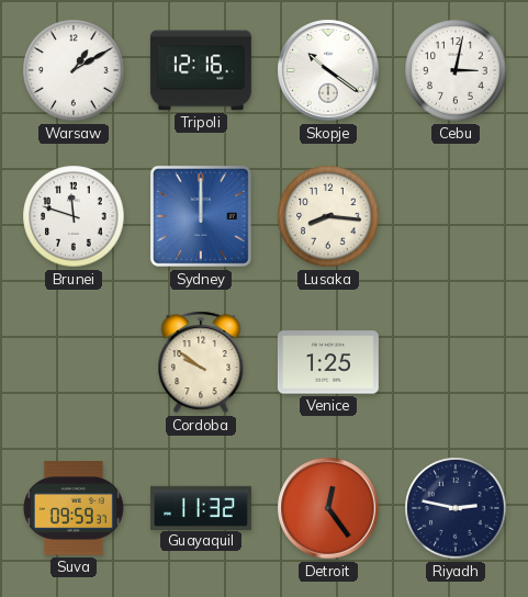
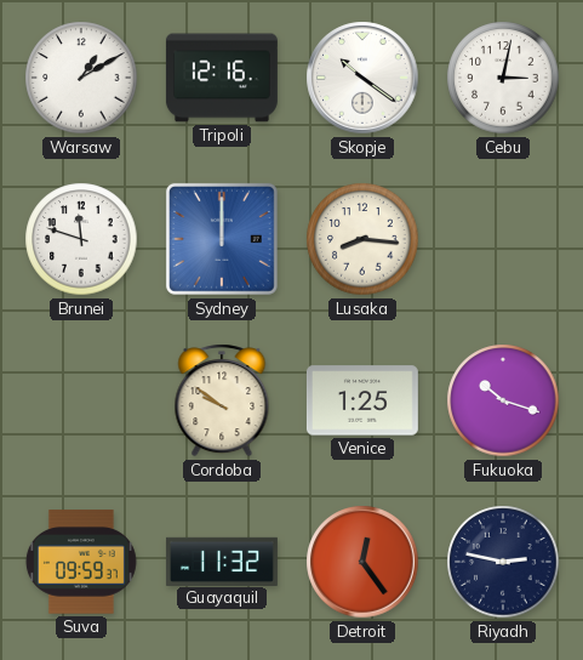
Fukuoka: none -> 10:18 (503, 400)
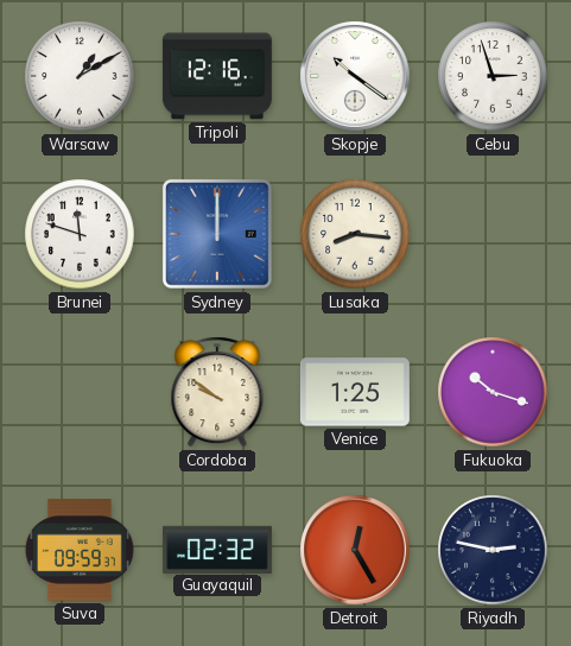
Cebu: 3:02 -> 2:57 (493, 76)
Guayaquil: 11:32 -> 02:32 (217, 549)
Detroit: 12:24 -> 12:25 (355, 550)
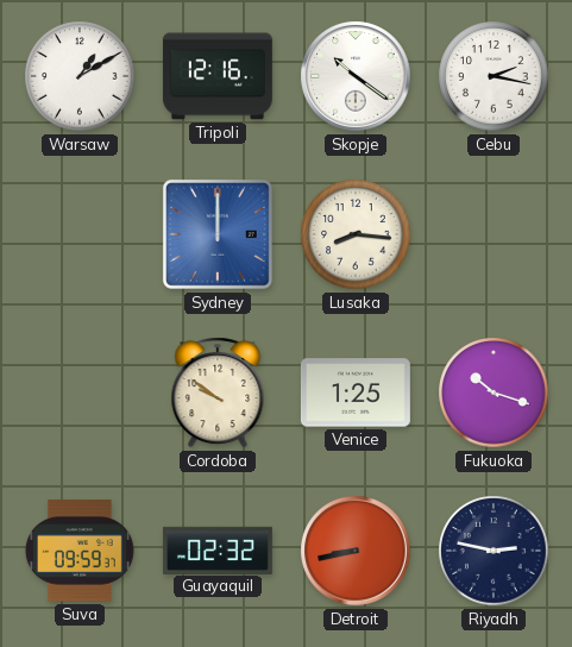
Cebu: 2:57 -> 2:17 (494, 76)
Brunei: 11:48 -> none (80, 234)
Detroit: 12:25 -> 8:43 (356, 551)
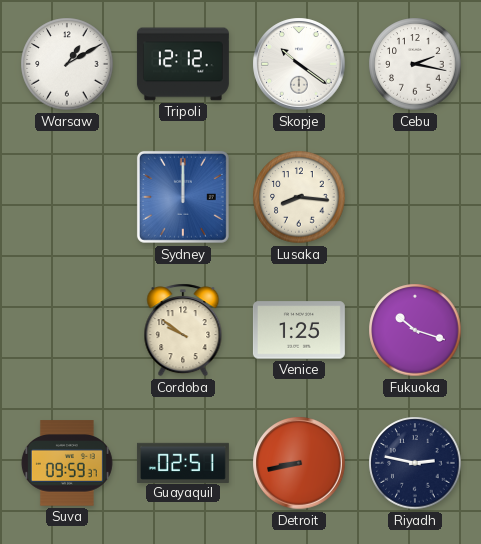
Tripoli: 12:16 -> 12:12 (183, 64)
Guayaquil: 02:32 -> 02:51 (183, 462)
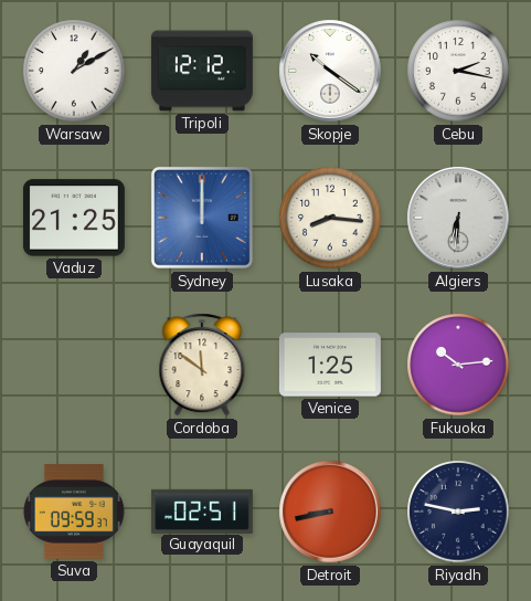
Vaduz: none -> 21:25 (74, 218)
Algiers: none -> 6:31 (458, 218)
Cordoba: 9:51 -> 11:51 (202, 365)
Fukuoka: 10:18 -> 10:14 (458, 365)
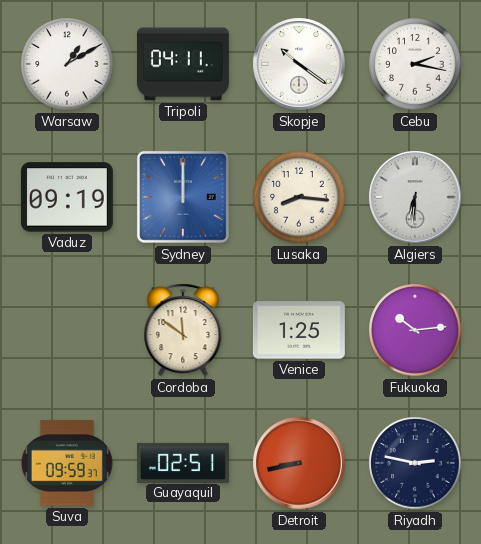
Tripoli: 12:12 -> 04:11 (183, 64)
Vaduz: 21:25 -> 09:19 (67, 197)
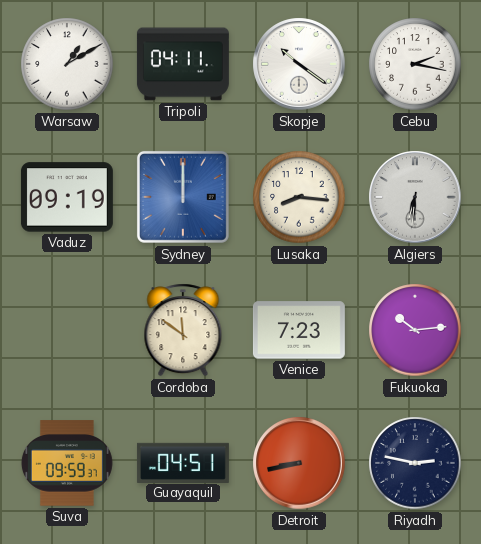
Venice: 1:25 -> 7:23 (299, 330)
Guayaquil: 02:51 -> 04:51 (183, 462)
